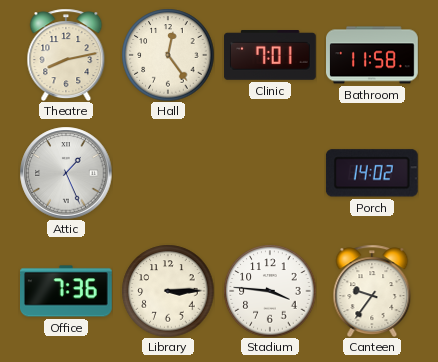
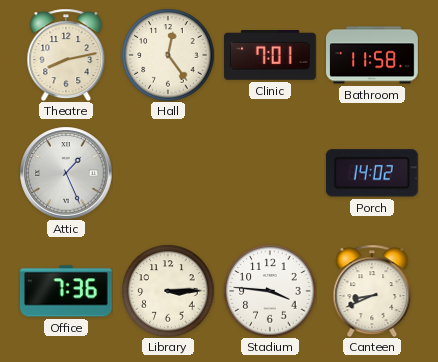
Canteen: 9:36 -> 8:41 (372, 291)
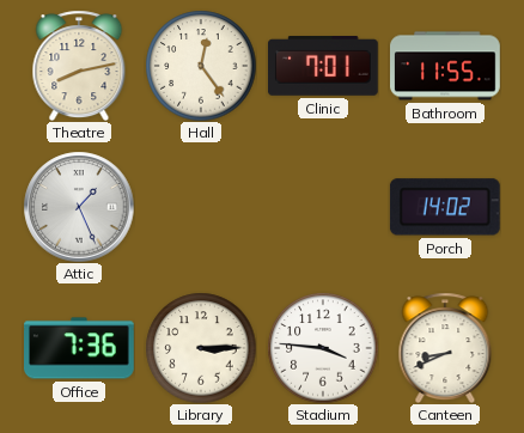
Bathroom: 11:58 -> 11:55 (446, 66)
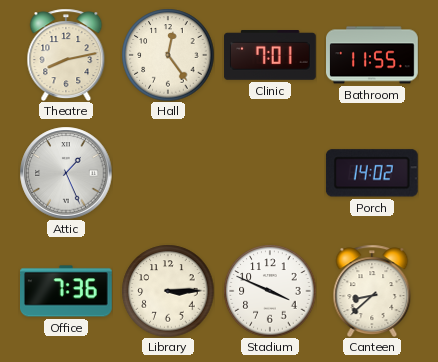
Stadium: 3:46 -> 3:49 (270, 291)
Canteen: 8:41 -> 8:38 (372, 291)
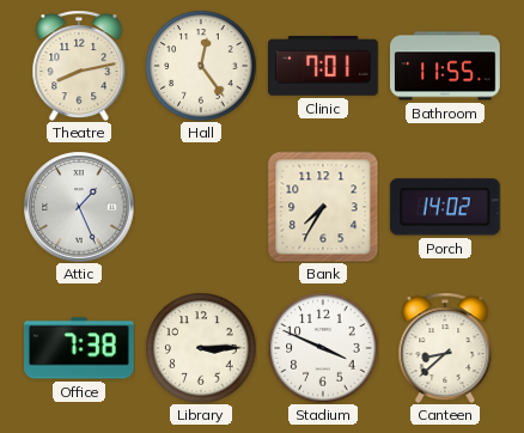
Bank: none -> 7:35 (323, 207)
Office: 7:36 -> 7:38 (80, 348)
